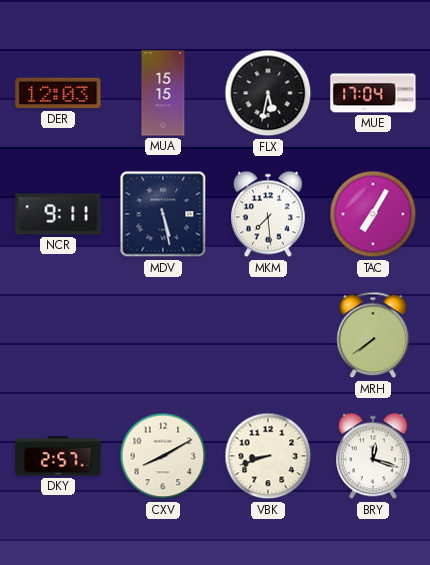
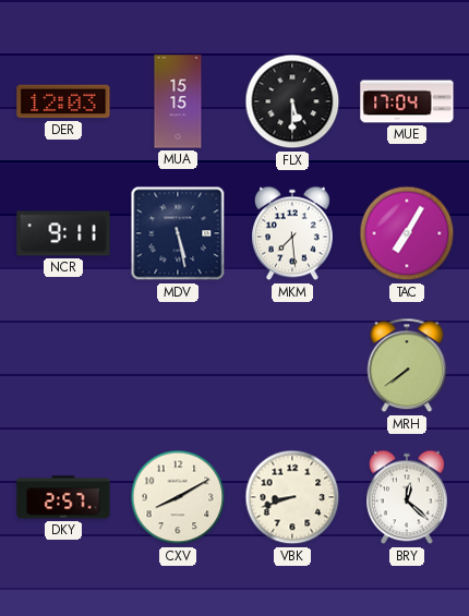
FLX: 5:32 -> 5:30 (292, 101)
BRY: 12:18 -> 12:22 (408, 497)
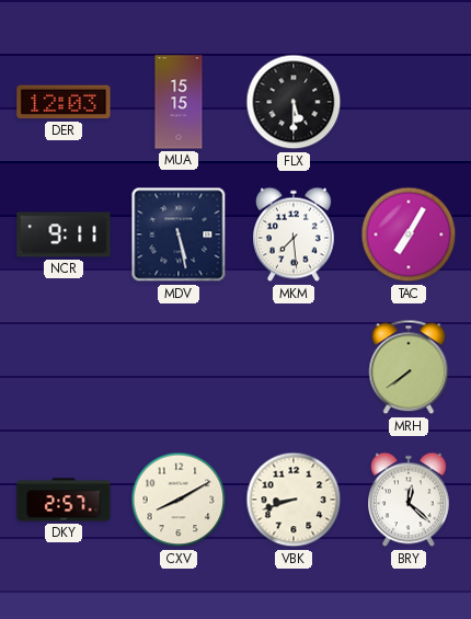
MUE: 17:04 -> none (407, 101)
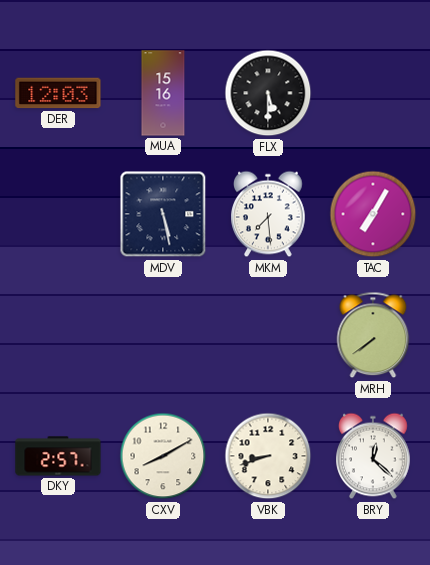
MUA: 15:15 -> 15:16 (163, 93)
NCR: 9:11 -> none (64, 234)
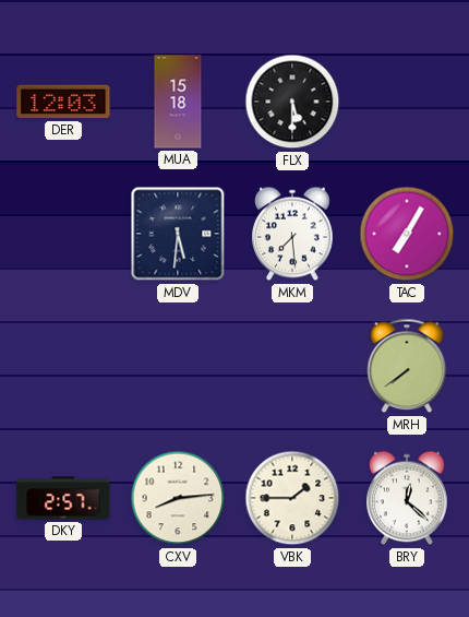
MUA: 15:16 -> 15:18 (178, 102)
MDV: 5:28 -> 5:31 (178, 234)
CXV: 8:10 -> 8:14 (178, 498)
VBK: 8:42 -> 1:45 (292, 498)
